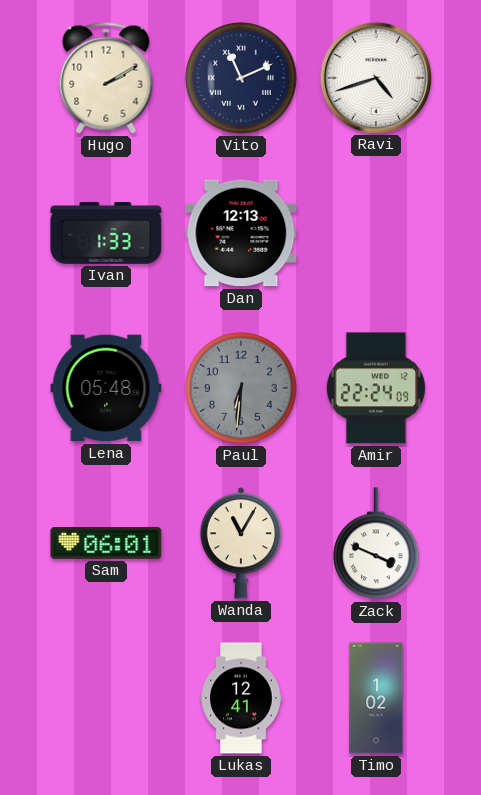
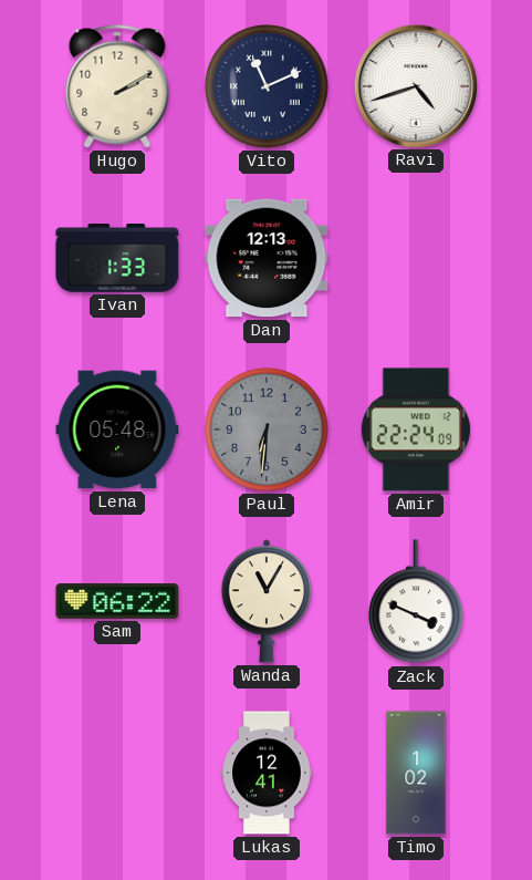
Sam: 06:01 -> 06:22 (117, 602)
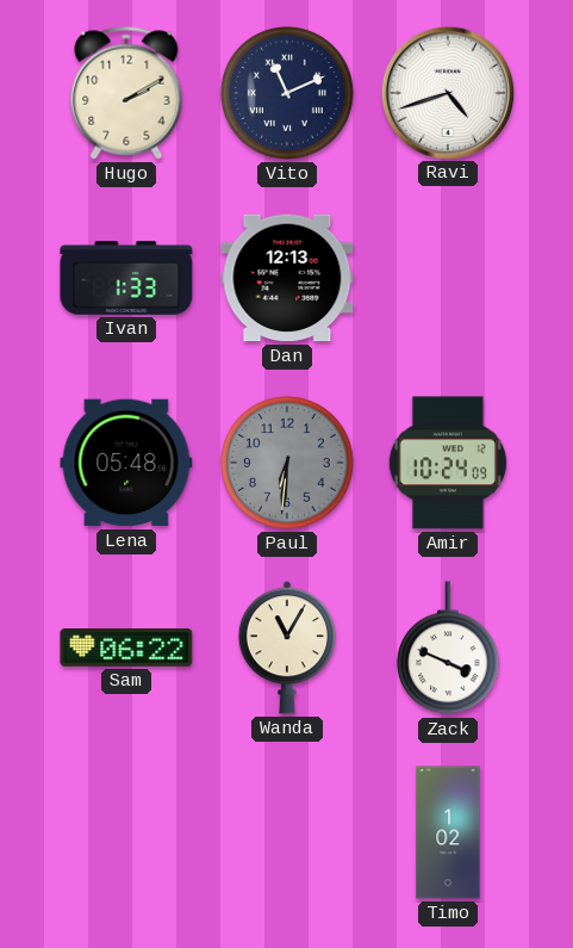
Amir: 22:24 -> 10:24 (448, 463)
Lukas: 12:41 -> none (267, 773)
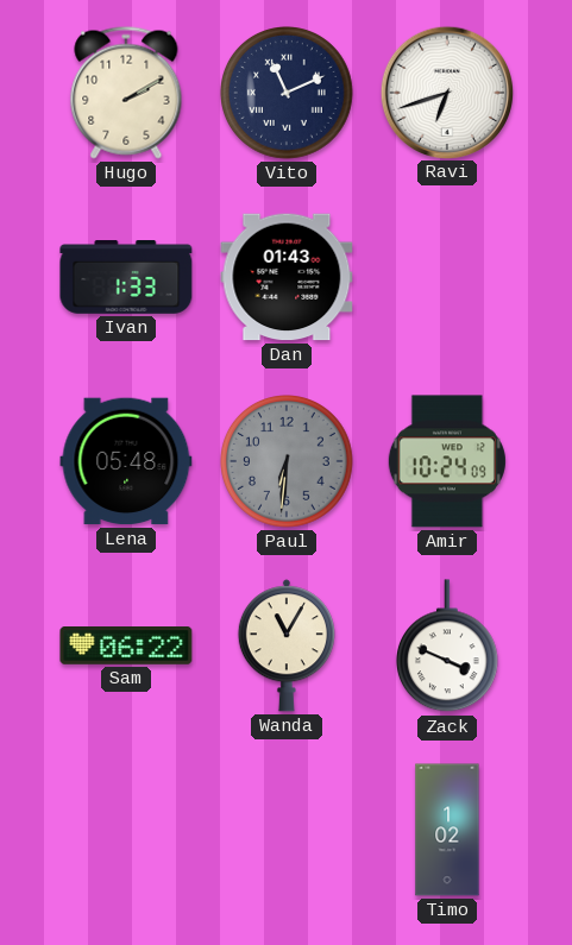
Ravi: 4:42 -> 6:42 (446, 92)
Dan: 12:13 -> 01:43 (287, 277)
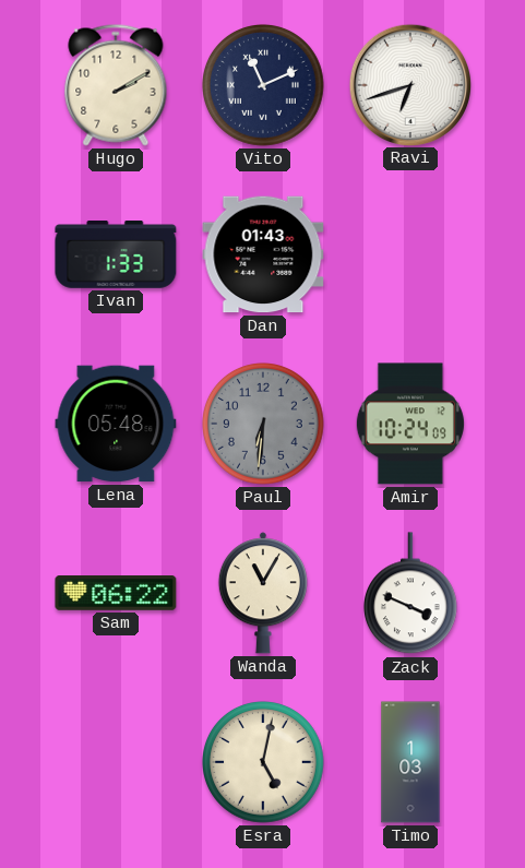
Esra: none -> 5:02 (264, 763)
Timo: 1:02 -> 1:03 (410, 762)
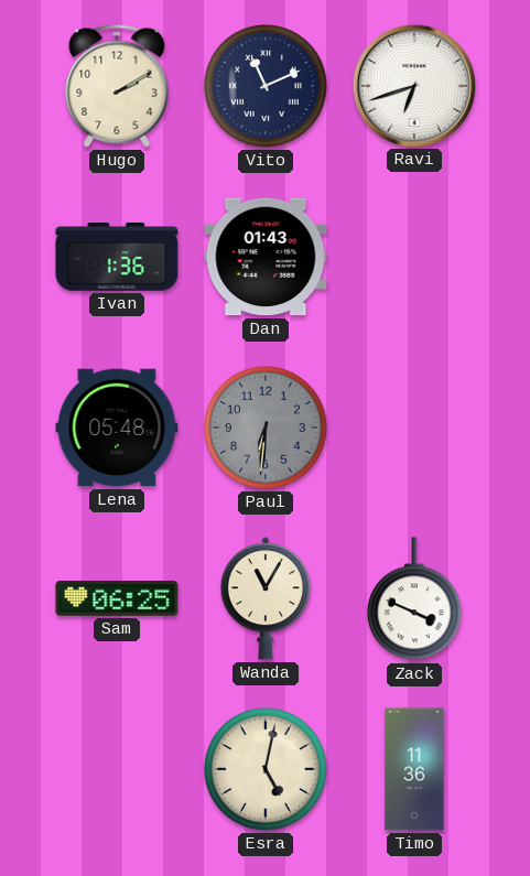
Ivan: 1:33 -> 1:36 (117, 258)
Amir: 10:24 -> none (410, 424)
Sam: 06:22 -> 06:25 (117, 599)
Timo: 1:03 -> 11:36 (414, 769)
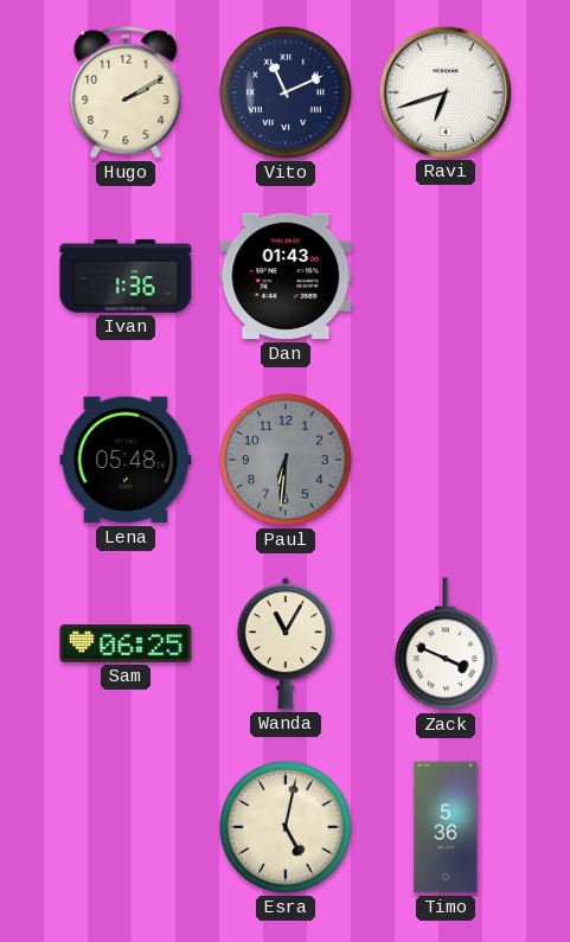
Timo: 11:36 -> 5:36 (446, 827)
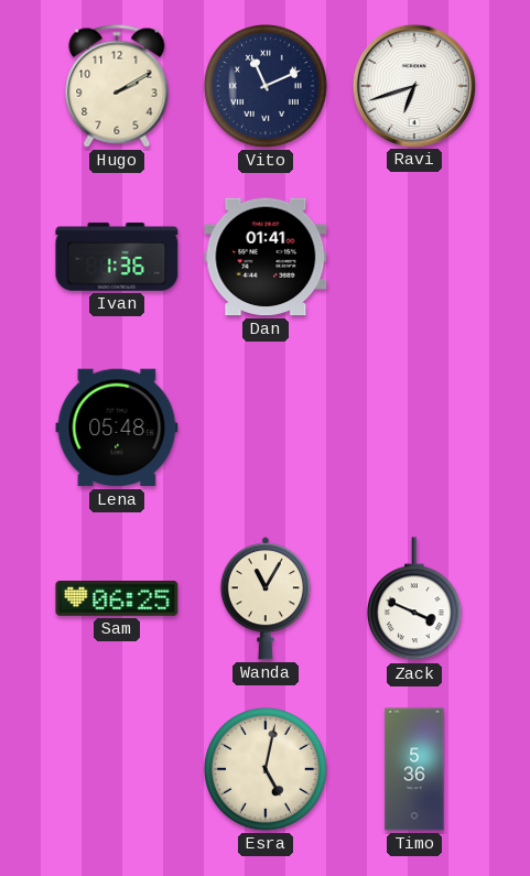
Dan: 01:43 -> 01:41 (266, 257)
Paul: 6:31 -> none (287, 461)
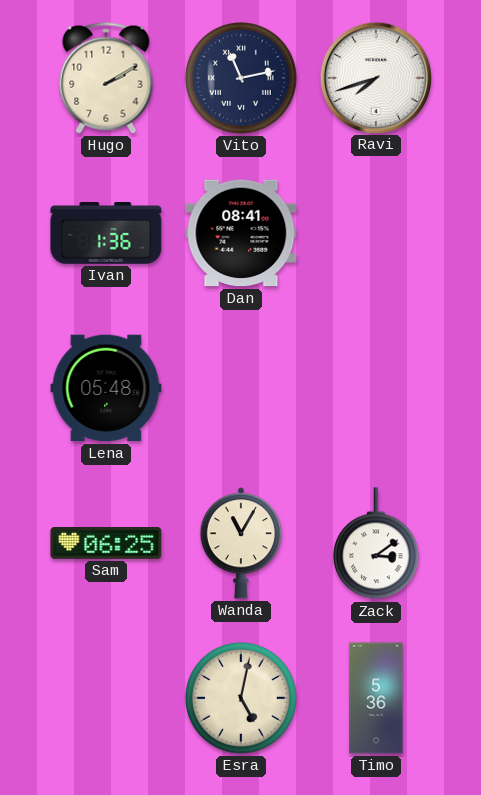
Vito: 11:11 -> 11:13 (242, 79)
Ravi: 6:42 -> 7:42 (375, 77)
Dan: 01:41 -> 08:41 (241, 233)
Zack: 3:49 -> 3:09 (376, 544)
